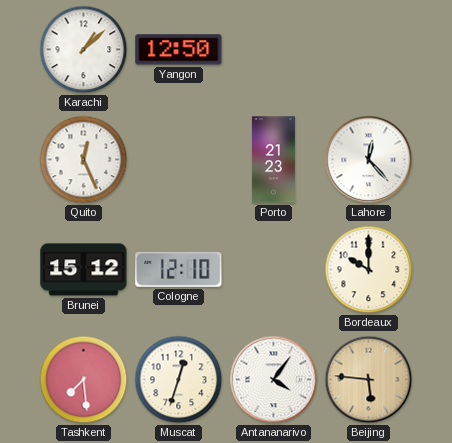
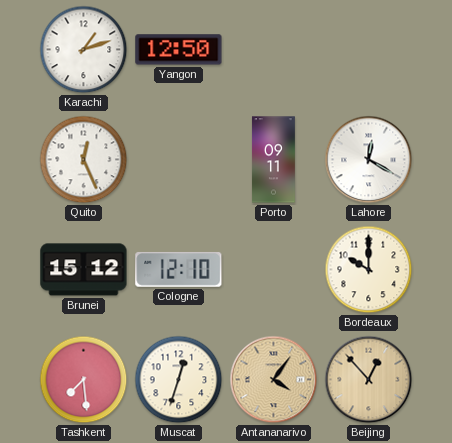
Karachi: 1:08 -> 1:12 (84, 50)
Porto: 21:23 -> 09:11 (273, 160)
Lahore: 12:23 -> 12:20 (369, 160)
Antananarivo dial: white -> champagne (274, 380)
Beijing: 5:46 -> 12:53 (369, 380)
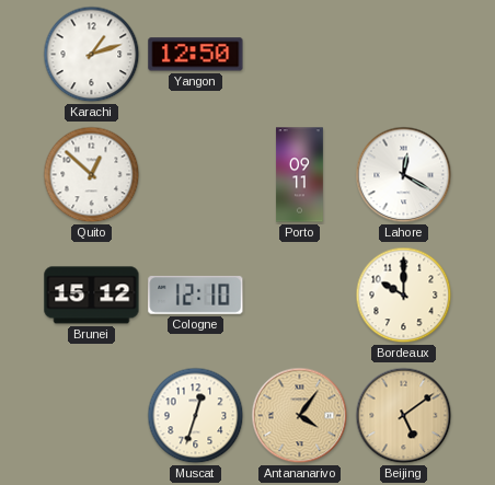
Quito: 12:26 -> 12:52 (92, 175)
Tashkent: 7:29 -> none (84, 380)
Beijing: 12:53 -> 5:09 (404, 416)
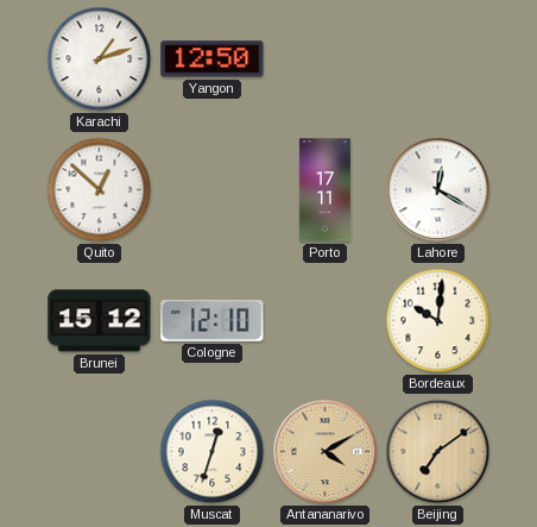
Porto: 09:11 -> 17:11 (324, 190)
Bordeaux: 10:00 -> 10:01 (438, 321)
Antananarivo: 4:06 -> 4:10 (326, 452)
Beijing: 5:09 -> 7:09 (438, 452)
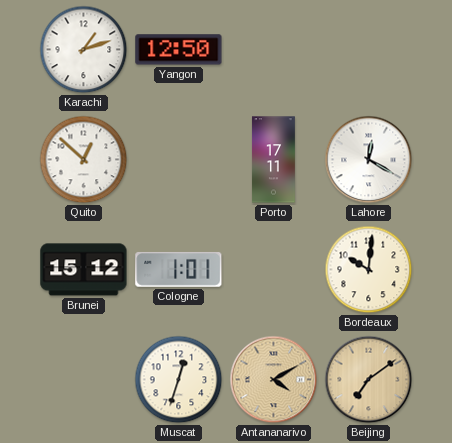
Cologne: 12:10 -> 1:01 (179, 270)
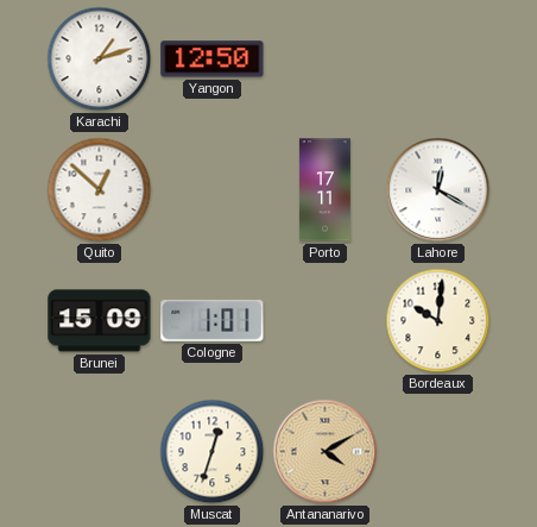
Brunei: 15:12 -> 15:09 (100, 321)
Beijing: 7:09 -> none (369, 380)
